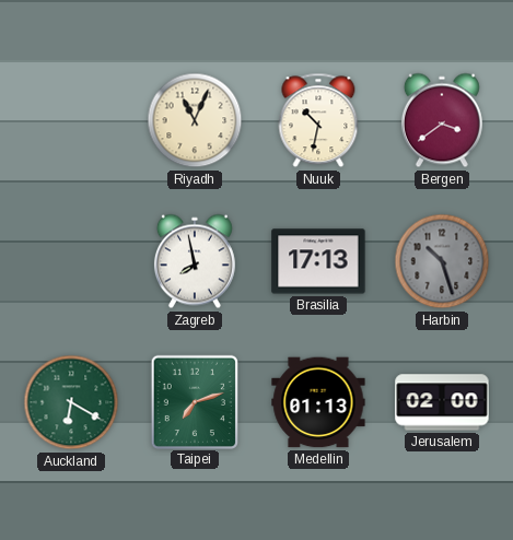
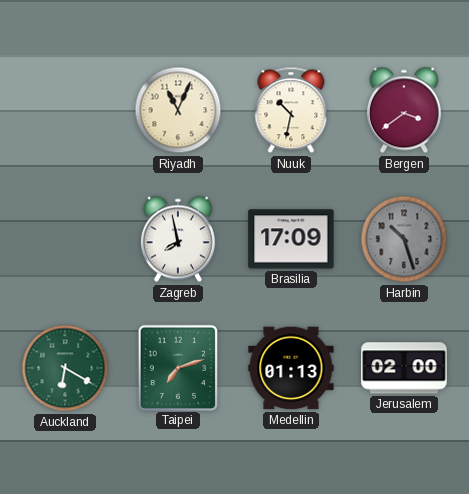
Brasilia: 17:13 -> 17:09 (291, 239)
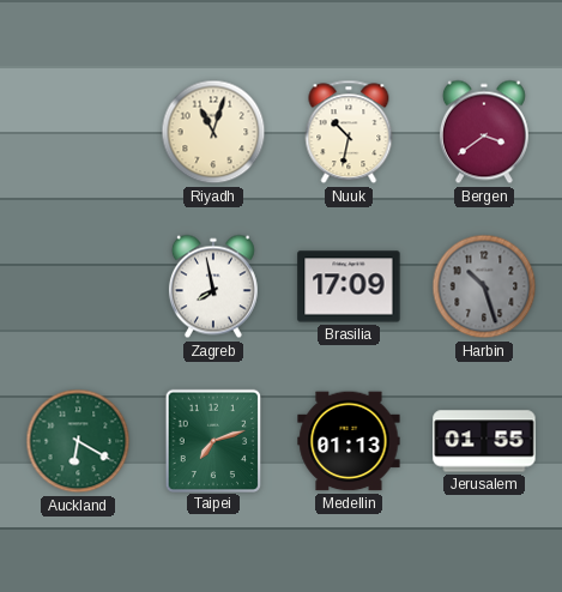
Riyadh: 11:04 -> 11:03 (213, 132)
Jerusalem: 02:00 -> 01:55 (484, 441)
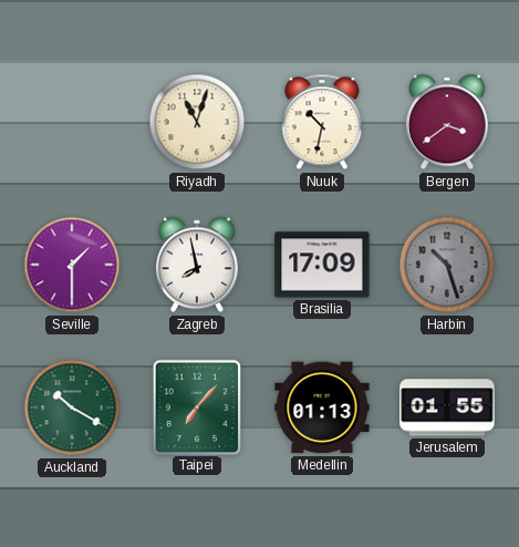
Seville: none -> 1:30 (72, 265)
Auckland: 6:20 -> 10:20 (72, 407)
Taipei: 7:12 -> 7:07 (196, 406)
